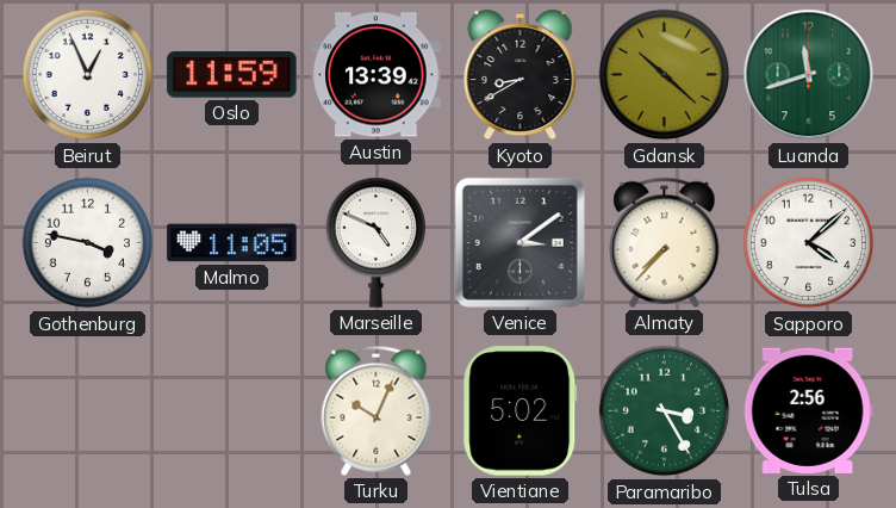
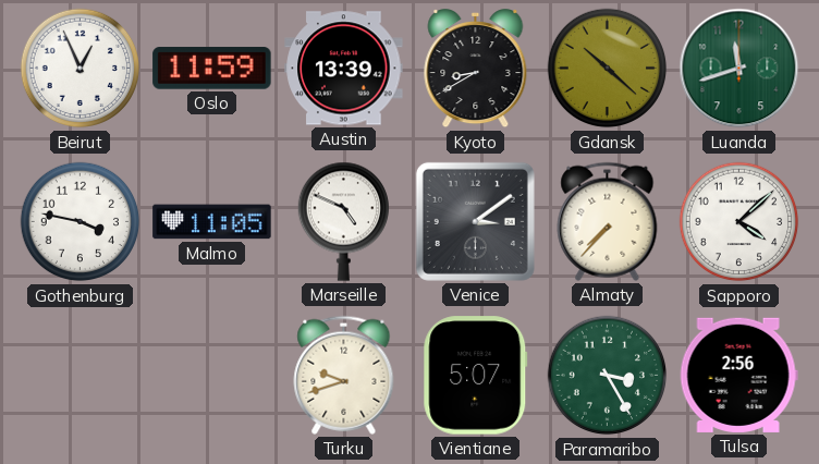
Turku: 10:04 -> 9:42 (344, 375)
Vientiane: 5:02 -> 5:07 (476, 376)
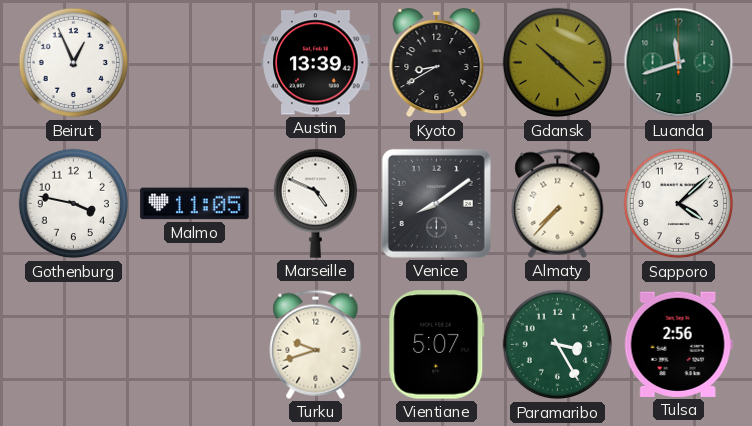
Oslo: 11:59 -> none (212, 69)
Venice: 3:09 -> 8:09 (436, 203)
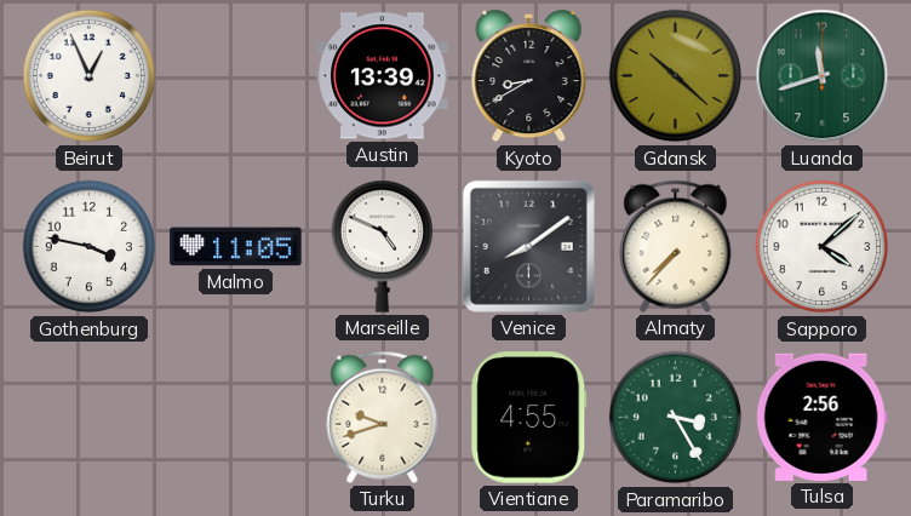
Vientiane: 5:07 -> 4:55 (529, 418)
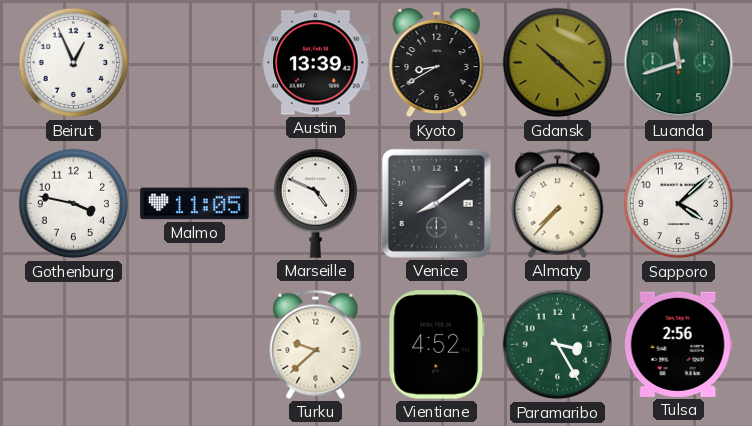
Turku: 9:42 -> 9:38 (316, 344)
Vientiane: 4:55 -> 4:52 (437, 345)
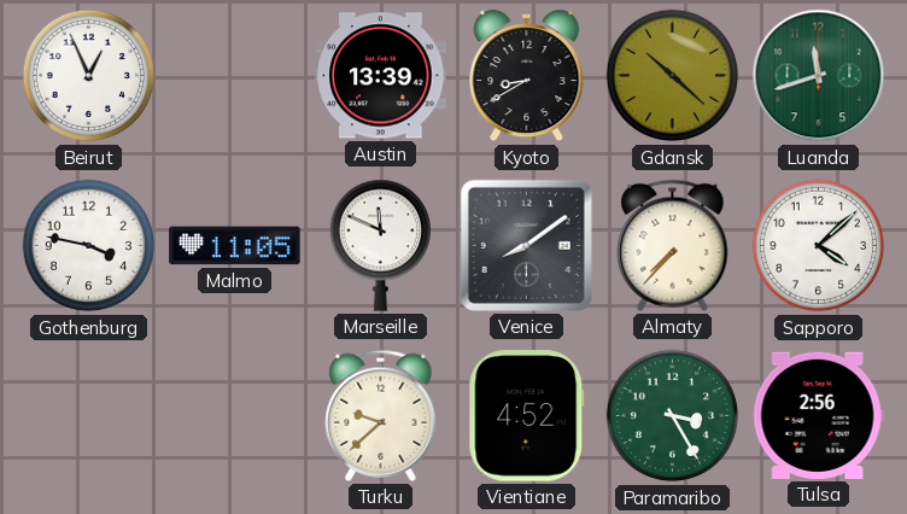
Marseille: 4:49 -> 11:49 (380, 245)
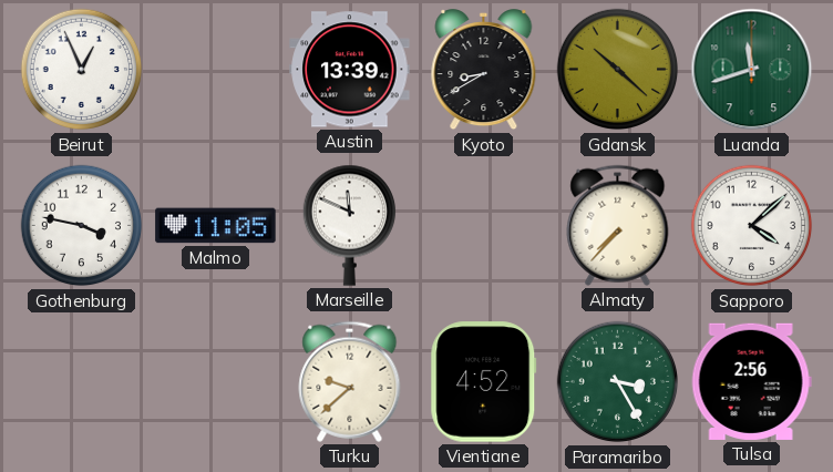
Venice: 8:09 -> none (526, 245)
